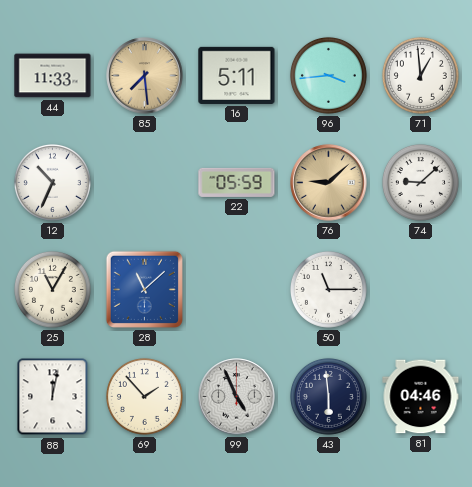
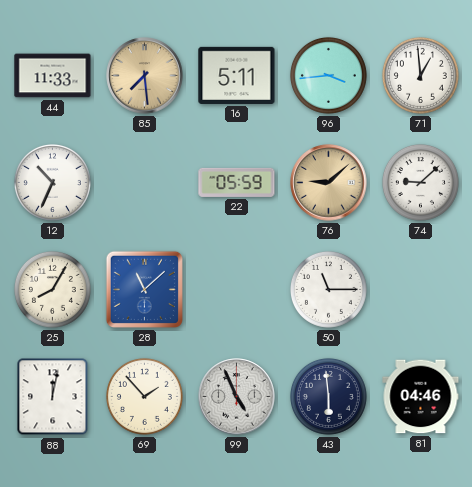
25: 11:05 -> 8:05 (52, 289)
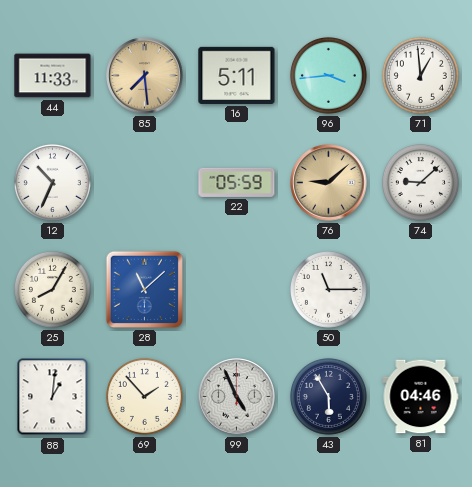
88: 12:02 -> 1:01 (53, 397)
43: 5:59 -> 5:55 (328, 396)
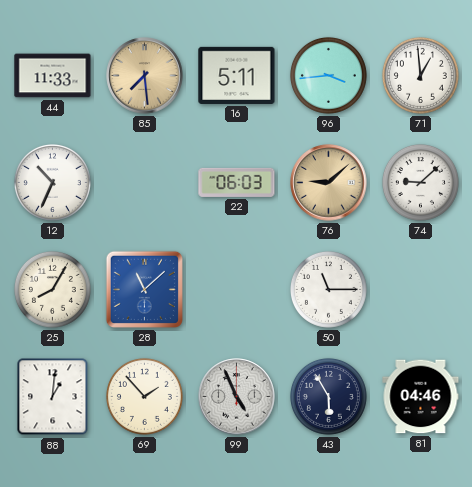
22: 05:59 -> 06:03 (237, 182)
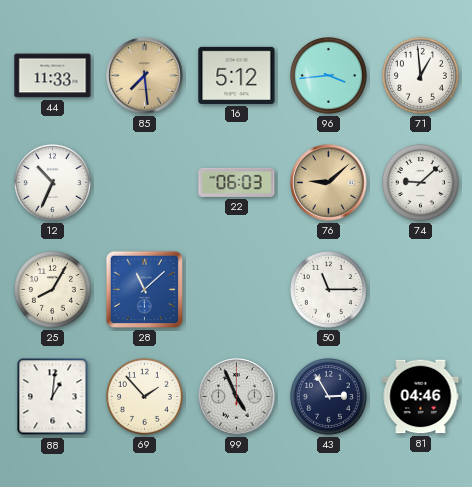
16: 5:11 -> 5:12 (237, 75)
43: 5:55 -> 2:55 (328, 396)
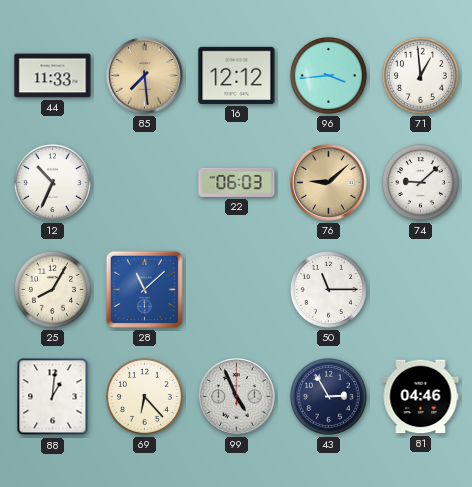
16: 5:12 -> 12:12 (237, 75)
69: 1:53 -> 6:23 (144, 396)
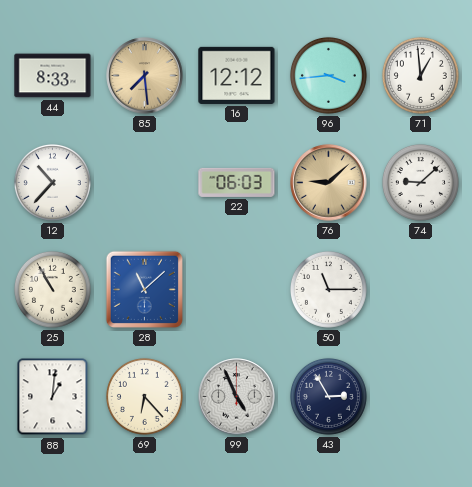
44: 11:33 -> 8:33 (53, 76)
12: 10:34 -> 10:37 (52, 182)
25: 8:05 -> 10:55 (52, 289)
81: 04:46 -> none (421, 397)
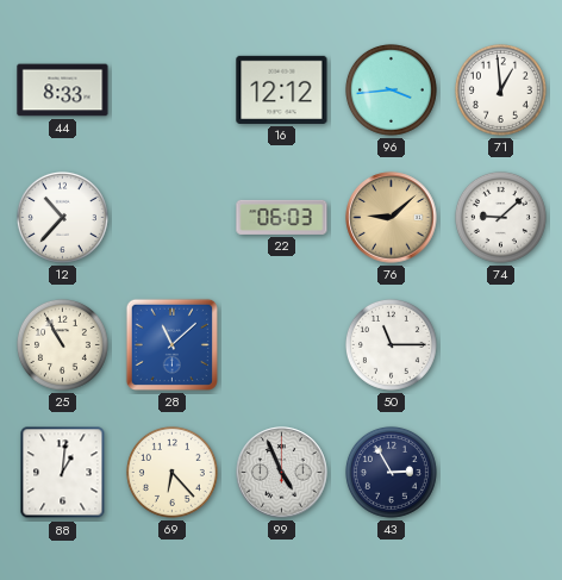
85: 7:29 -> none (145, 76)
